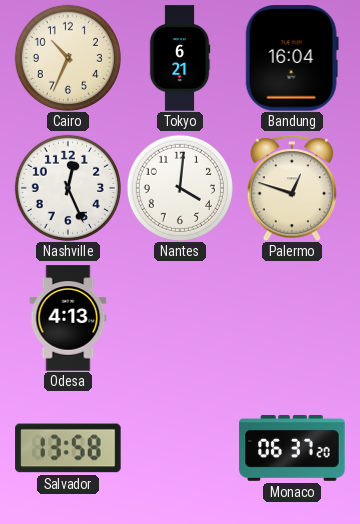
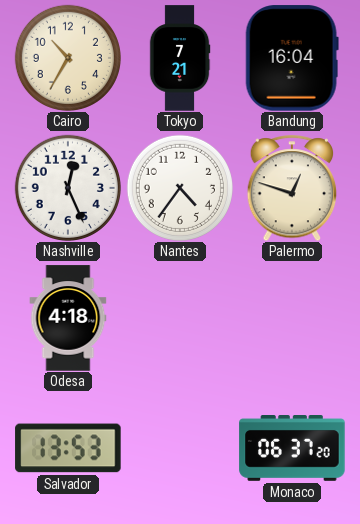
Cairo: 10:34 -> 10:35 (68, 58)
Tokyo: 6:21 -> 7:21 (180, 58)
Nantes: 4:01 -> 4:36 (180, 188)
Odesa: 4:13 -> 4:18 (68, 318)
Salvador: 13:58 -> 13:53 (68, 448)
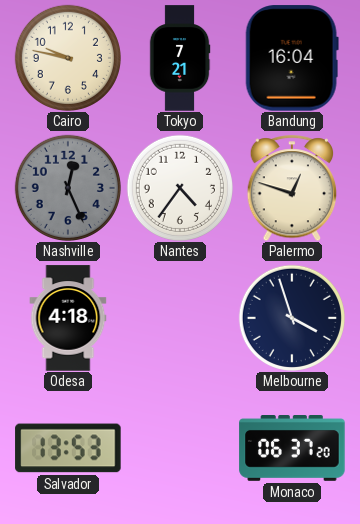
Cairo: 10:35 -> 9:47 (68, 58)
Nashville dial: white -> grey (68, 188)
Melbourne: none -> 3:57 (292, 318)
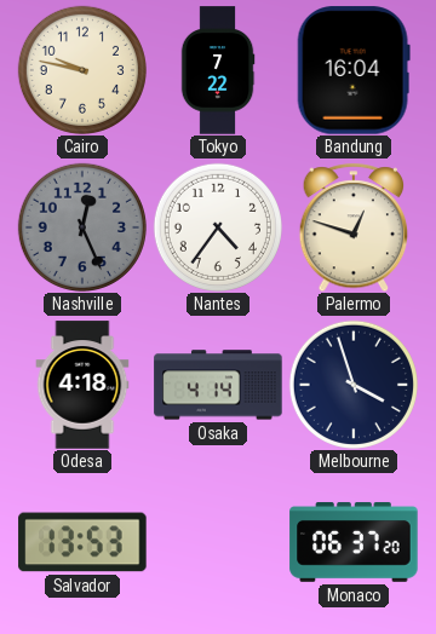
Tokyo: 7:21 -> 7:22 (218, 70)
Osaka: none -> 4:14 (218, 385)
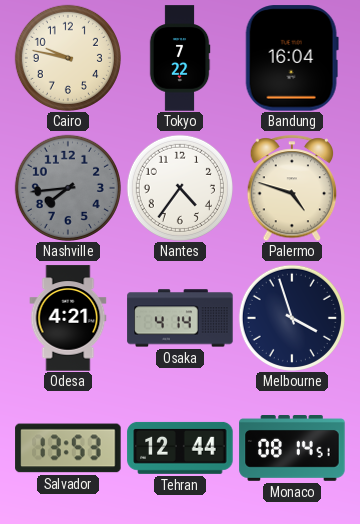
Nashville: 12:26 -> 7:44 (68, 188)
Palermo: 12:48 -> 4:48 (292, 188)
Odesa: 4:18 -> 4:21 (68, 318)
Tehran: none -> 12:44 (180, 448)
Monaco: 06:37 -> 08:14 (292, 449)
